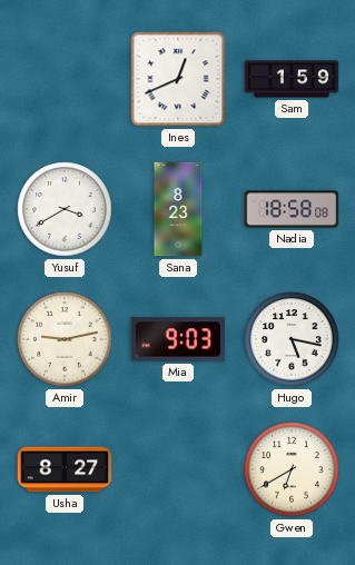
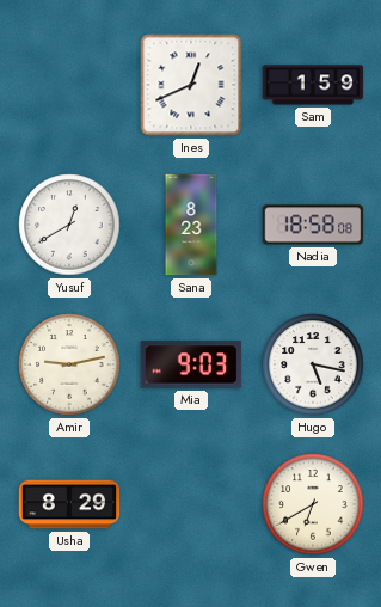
Yusuf: 3:40 -> 12:40 (69, 225)
Usha: 8:27 -> 8:29 (69, 504)
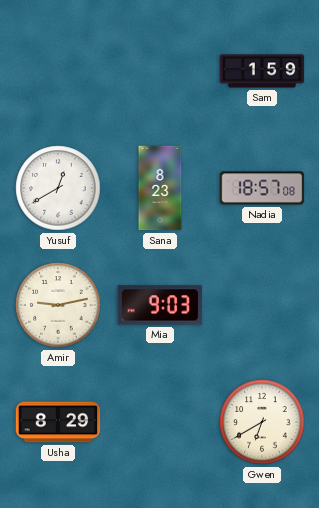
Ines: 12:41 -> none (191, 85)
Nadia: 18:58 -> 18:57 (262, 188)
Hugo: 5:17 -> none (313, 364)
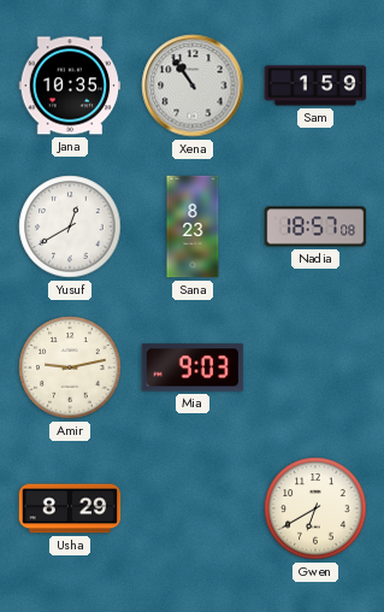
Jana: none -> 10:35 (70, 86)
Xena: none -> 10:54 (193, 86)
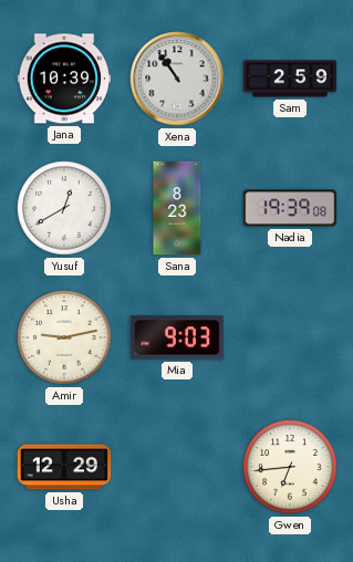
Jana: 10:35 -> 10:39 (64, 79)
Sam: 1:59 -> 2:59 (290, 79)
Nadia: 18:57 -> 19:39 (290, 208)
Usha: 8:29 -> 12:29 (64, 467)
Gwen: 6:40 -> 6:44 (290, 467)
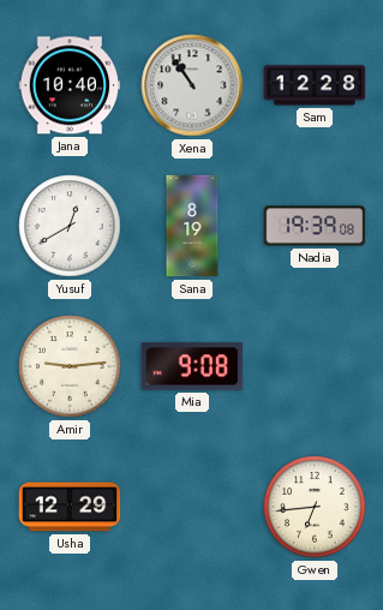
Jana: 10:39 -> 10:40 (70, 85)
Sam: 2:59 -> 12:28 (315, 85)
Sana: 8:23 -> 8:19 (192, 226)
Amir: 9:13 -> 9:14 (70, 366)
Mia: 9:03 -> 9:08 (192, 366)
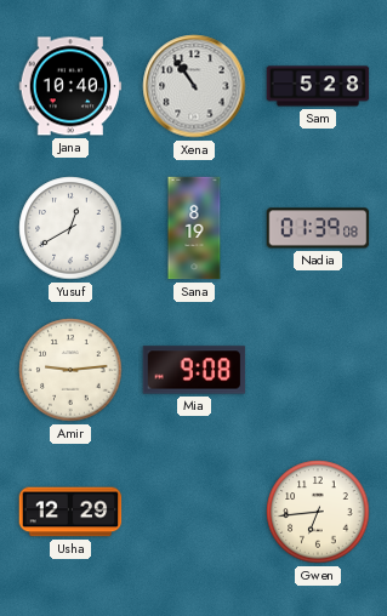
Sam: 12:28 -> 5:28 (318, 86)
Nadia: 19:39 -> 01:39 (318, 228)
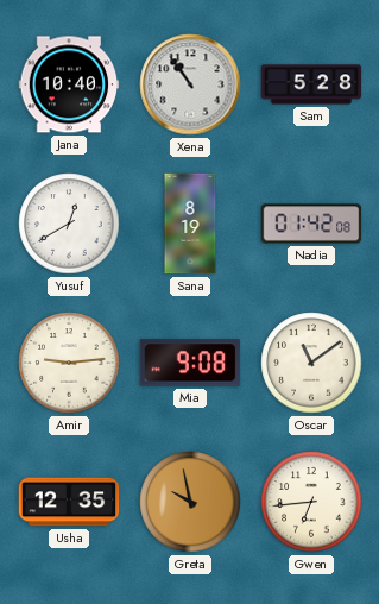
Nadia: 01:39 -> 01:42 (311, 224)
Oscar: none -> 11:09 (311, 363)
Usha: 12:29 -> 12:35 (69, 502)
Greta: none -> 9:58 (190, 502)
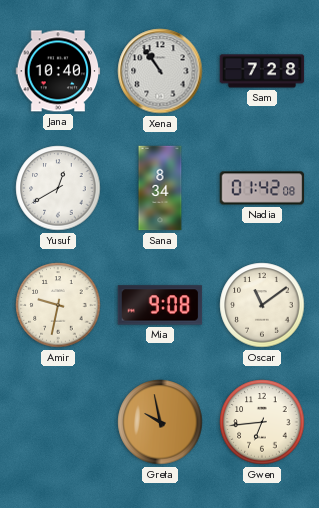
Sam: 5:28 -> 7:28 (262, 71)
Sana: 8:19 -> 8:34 (160, 188)
Amir: 9:14 -> 9:32 (58, 305)
Usha: 12:35 -> none (69, 502)
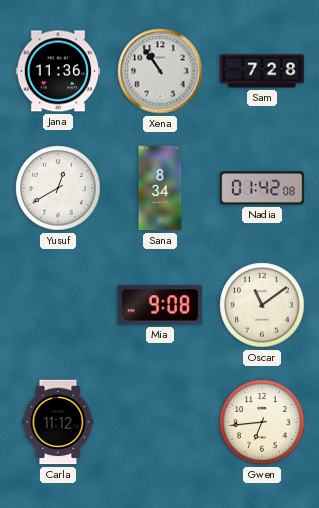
Jana: 10:40 -> 11:36 (58, 71)
Amir: 9:32 -> none (58, 305)
Carla: none -> 11:12 (58, 422)
Greta: 9:58 -> none (160, 422)
